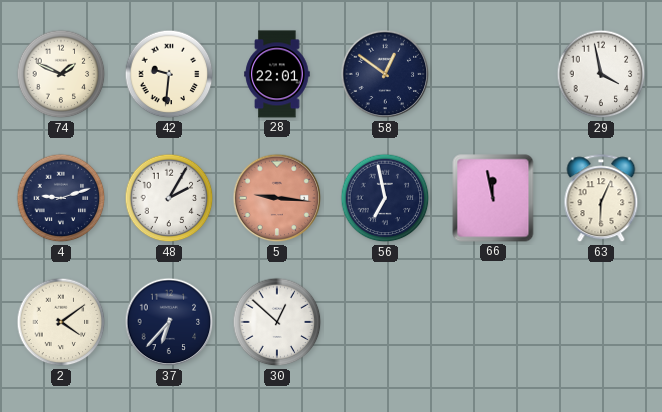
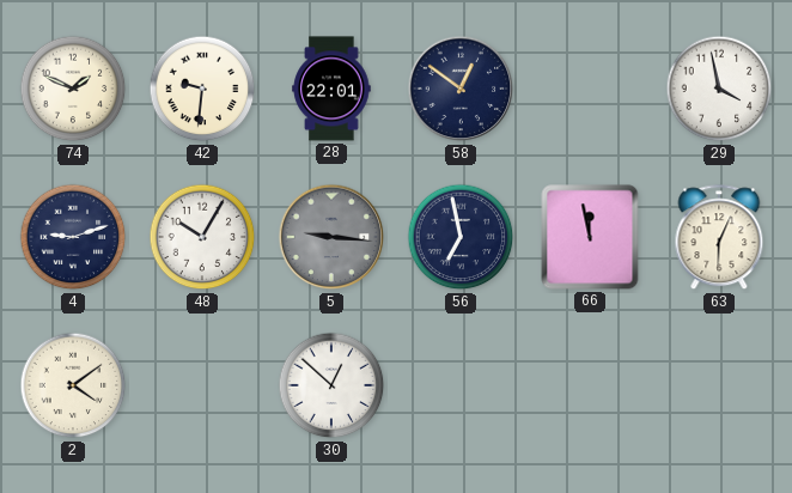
48: 2:05 -> 10:05 (202, 237)
5 dial: salmon -> grey (331, 237)
37: 6:37 -> none (169, 322)
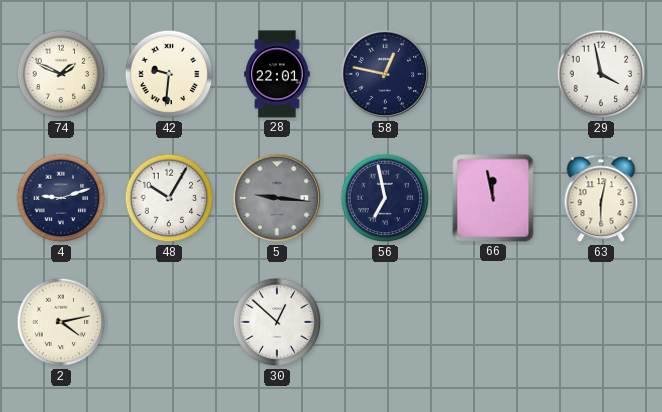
58: 12:51 -> 12:47 (385, 74)
63: 6:04 -> 6:02 (601, 199)
2: 4:09 -> 4:13 (61, 322)
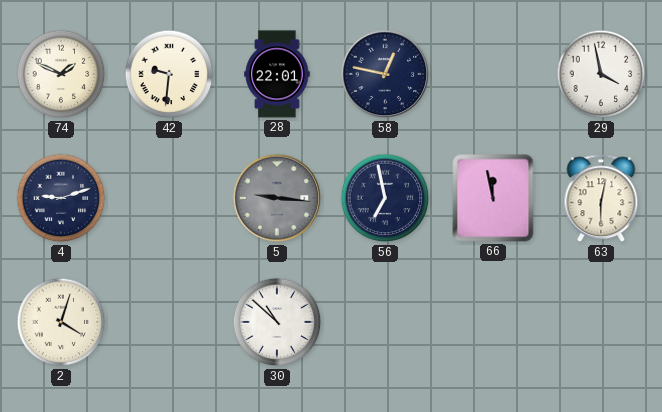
48: 10:05 -> none (169, 198)
2: 4:13 -> 4:03 (61, 322)
30: 12:52 -> 10:52 (277, 322)
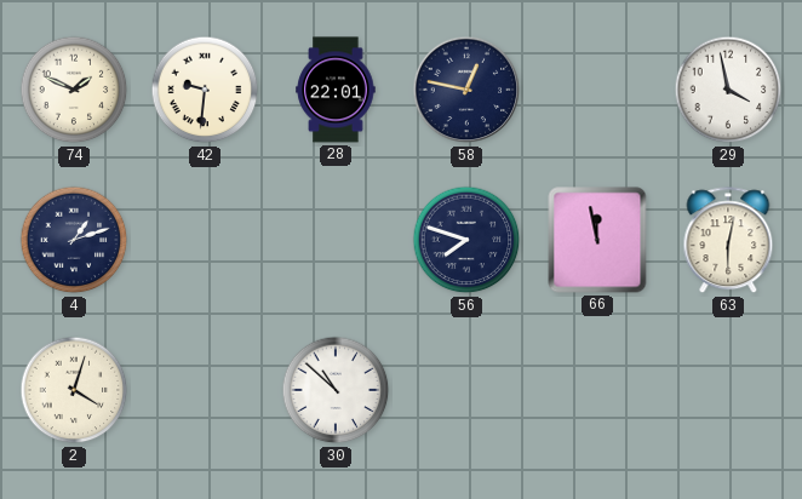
4: 9:12 -> 1:12 (74, 240)
5: 9:16 -> none (277, 198)
56: 6:58 -> 7:48 (466, 240)
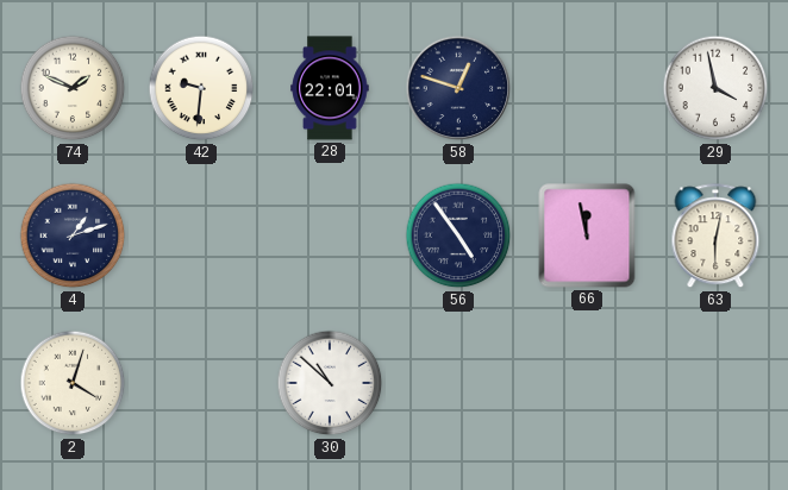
58: 12:47 -> 12:48 (458, 88)
56: 7:48 -> 4:54 (458, 235)
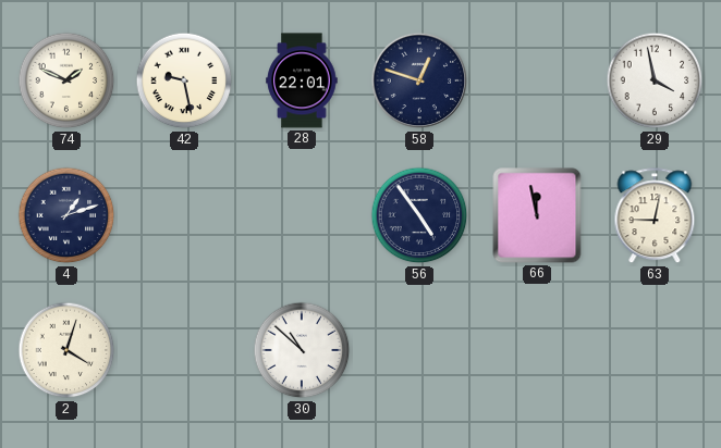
42: 9:31 -> 9:28 (184, 80)
63: 6:02 -> 9:02 (655, 216)
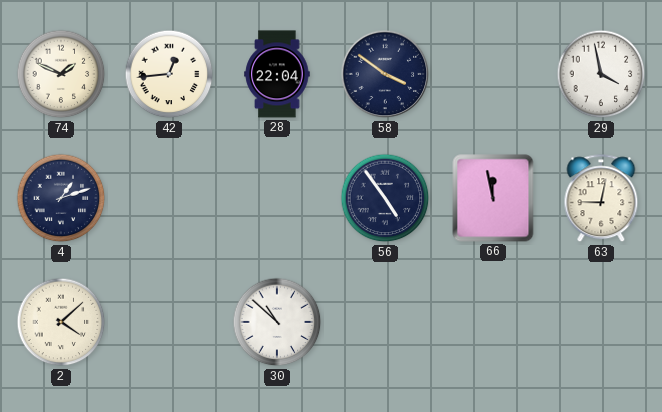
42: 9:28 -> 12:44 (169, 74)
28: 22:01 -> 22:04 (277, 74)
58: 12:48 -> 3:51 (385, 74)
2: 4:03 -> 4:08 (61, 322)
